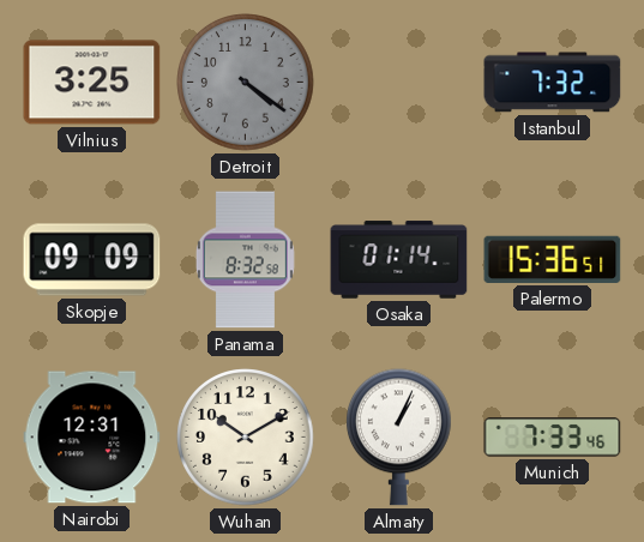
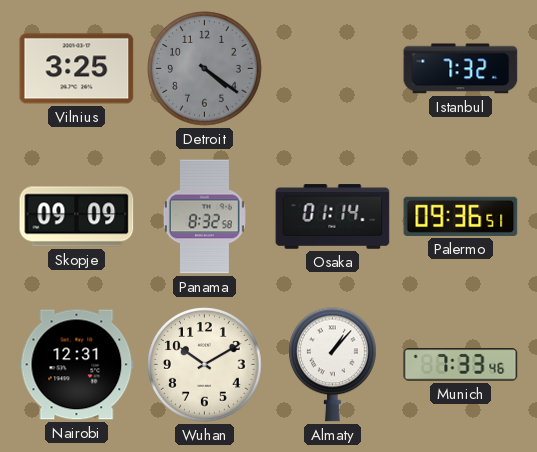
Palermo: 15:36 -> 09:36 (461, 216)
Almaty: 1:04 -> 1:07 (333, 365)
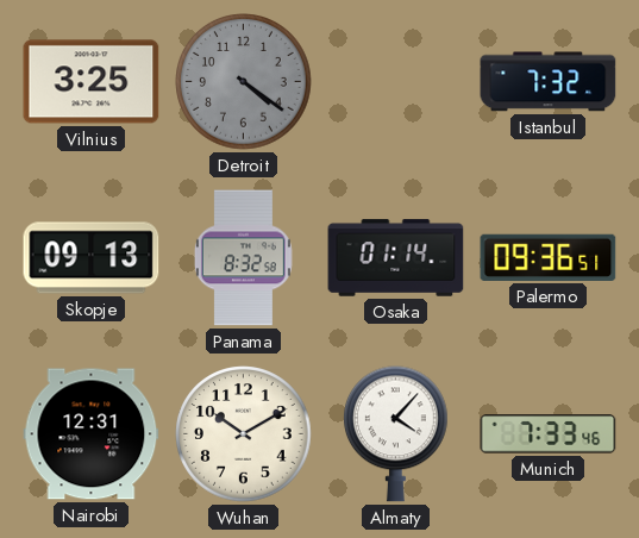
Skopje: 09:09 -> 09:13 (92, 258)
Almaty: 1:07 -> 4:07 (396, 434)
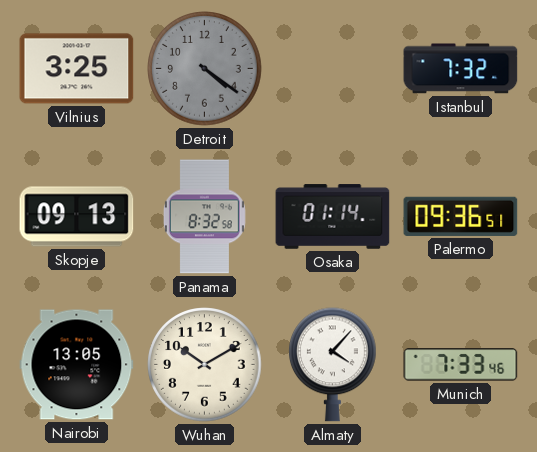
Nairobi: 12:31 -> 13:05 (77, 365)
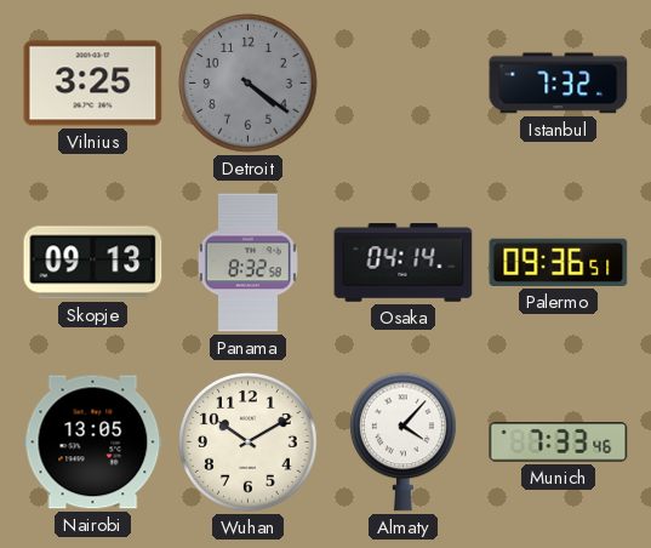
Osaka: 01:14 -> 04:14 (404, 263)
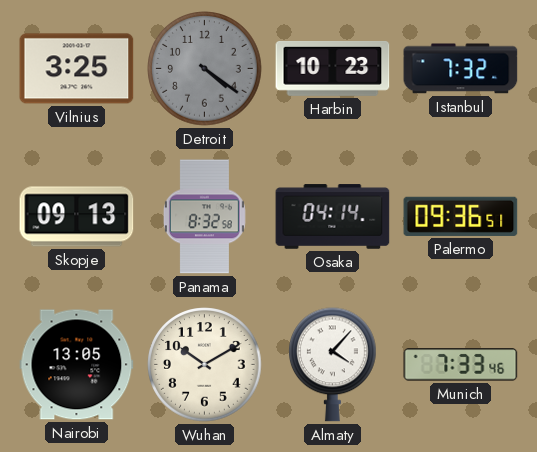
Harbin: none -> 10:23 (333, 68)
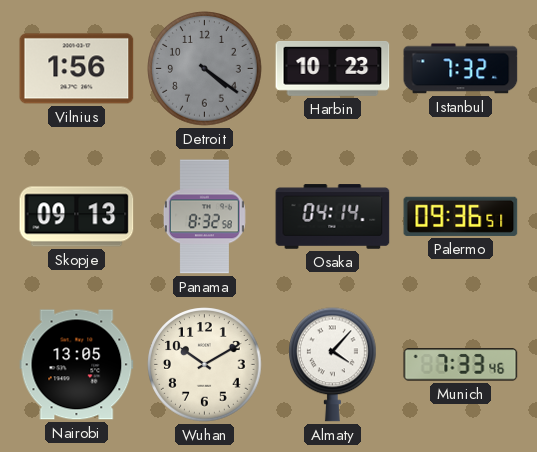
Vilnius: 3:25 -> 1:56 (77, 69)
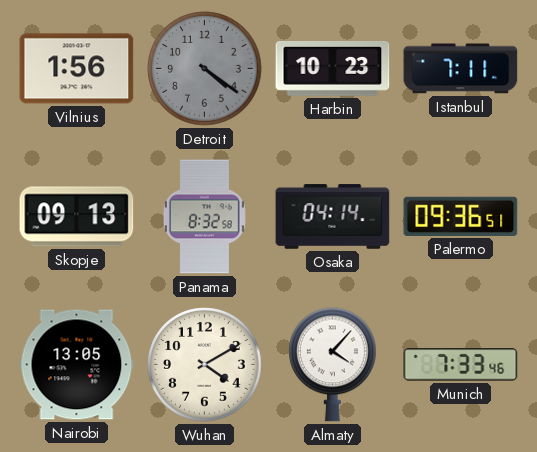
Istanbul: 7:32 -> 7:11 (461, 69)
Wuhan: 10:10 -> 4:10 (205, 365)
